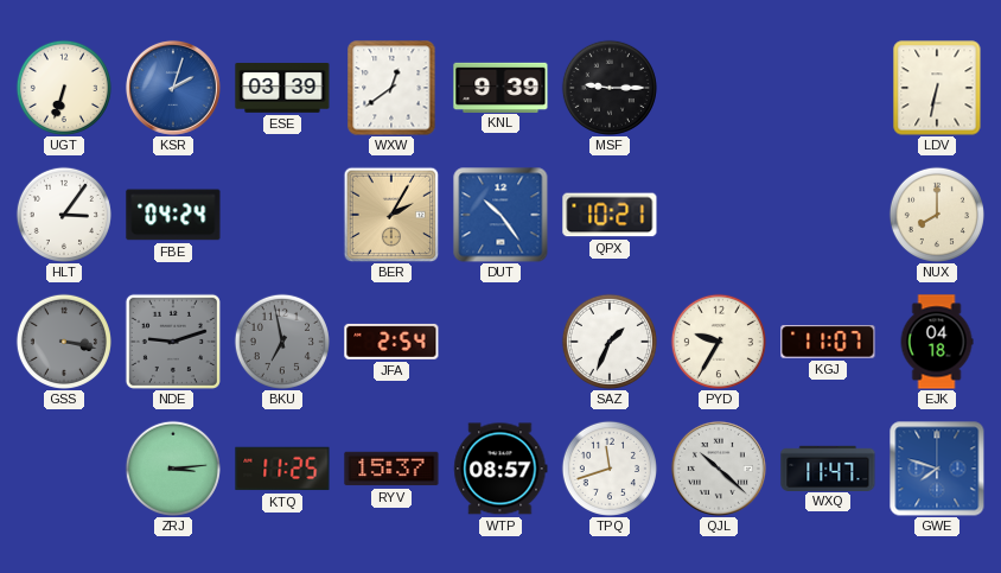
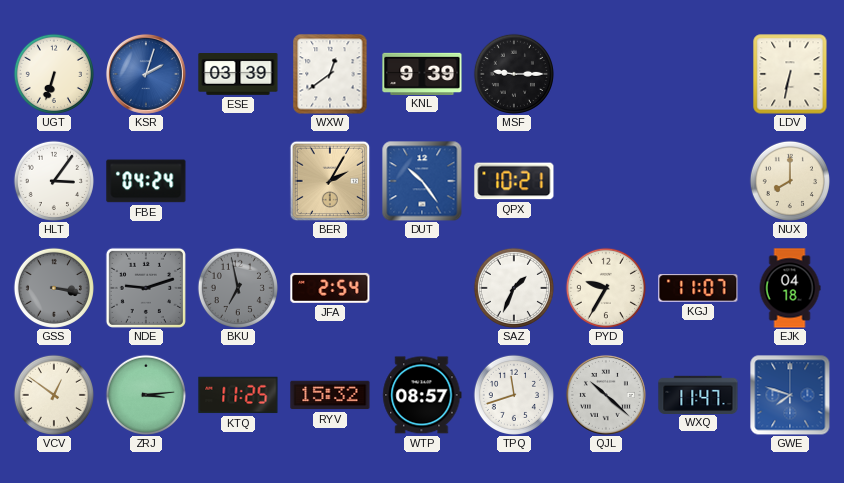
VCV: none -> 12:51 (54, 395)
RYV: 15:37 -> 15:32 (330, 395)
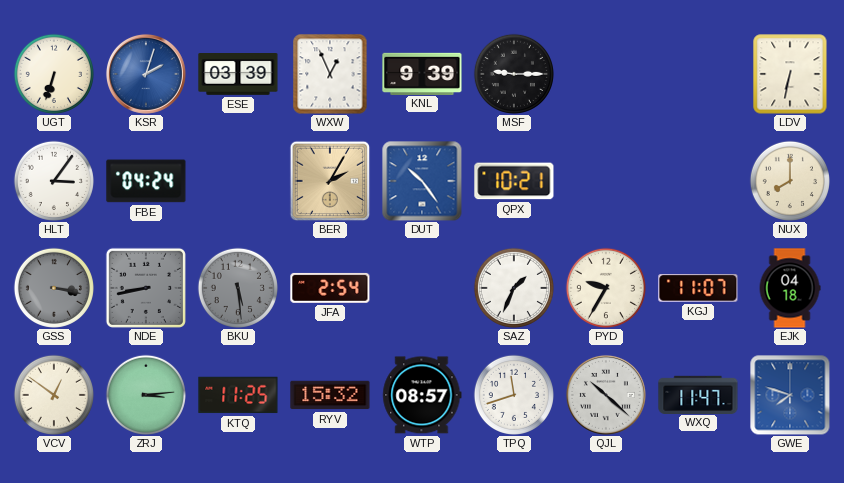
WXW: 12:39 -> 12:56 (330, 74)
NDE: 9:12 -> 8:43 (146, 288)
BKU: 6:58 -> 5:29 (238, 288)
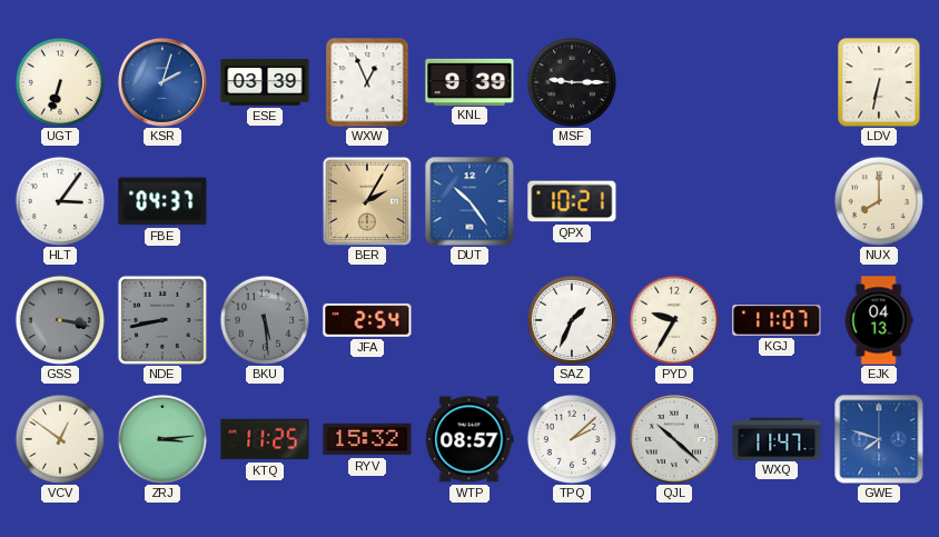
FBE: 04:24 -> 04:37 (162, 201)
EJK: 04:18 -> 04:13 (879, 320)
TPQ: 11:42 -> 2:08 (572, 439)
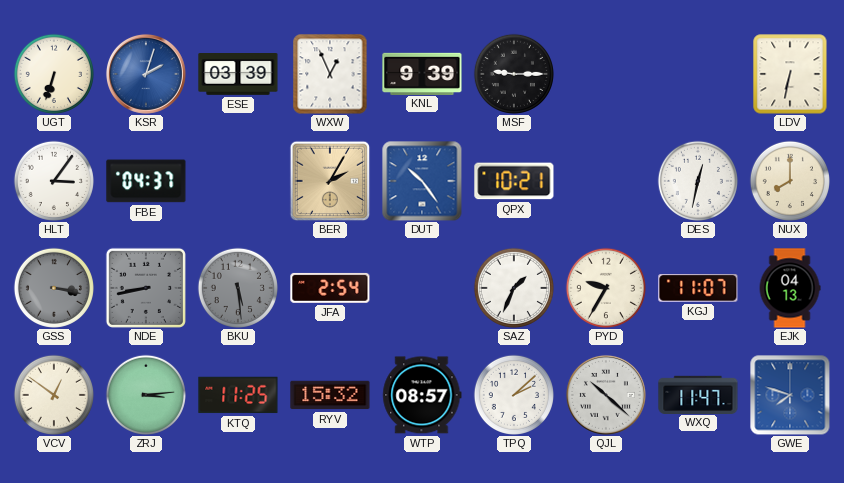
DES: none -> 12:32 (698, 181)
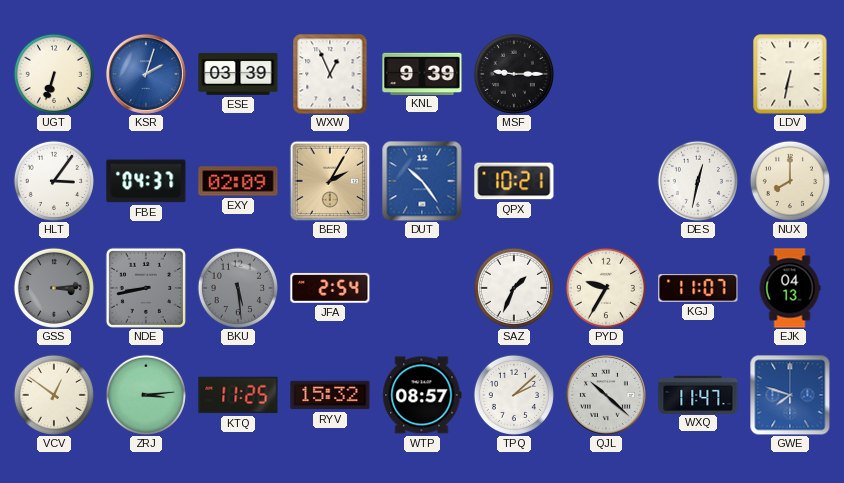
EXY: none -> 02:09 (238, 181)
GSS: 3:17 -> 3:14 (54, 288)
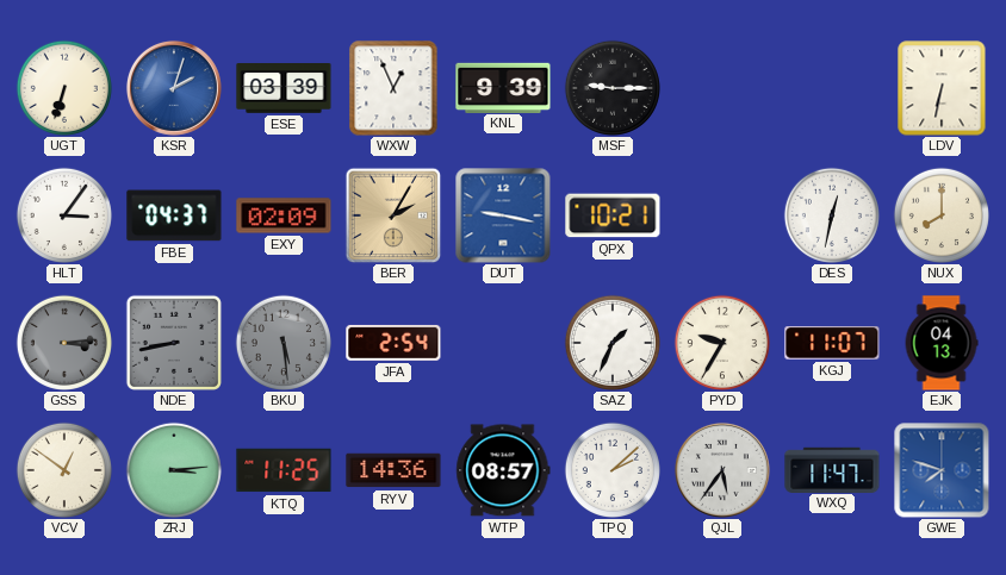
DUT: 10:24 -> 9:17 (503, 215)
RYV: 15:32 -> 14:36 (393, 470)
QJL: 10:22 -> 5:36 (722, 470)
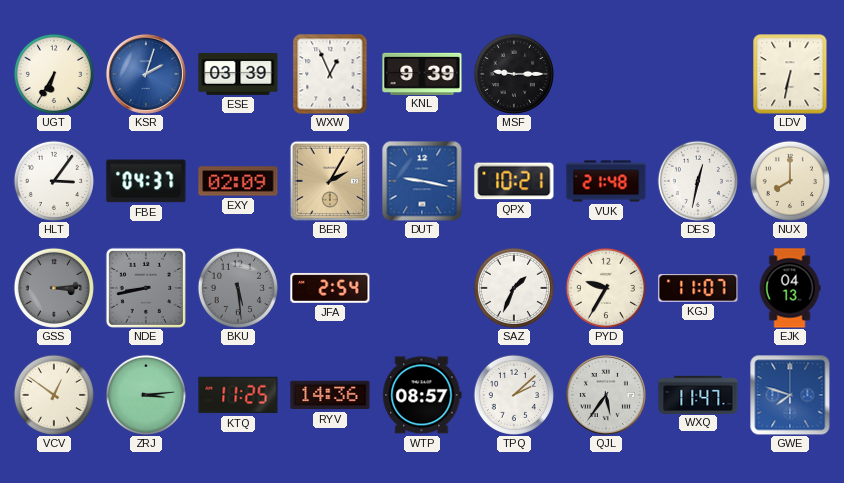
UGT: 6:33 -> 6:35 (54, 74)
VUK: none -> 21:48 (606, 181)
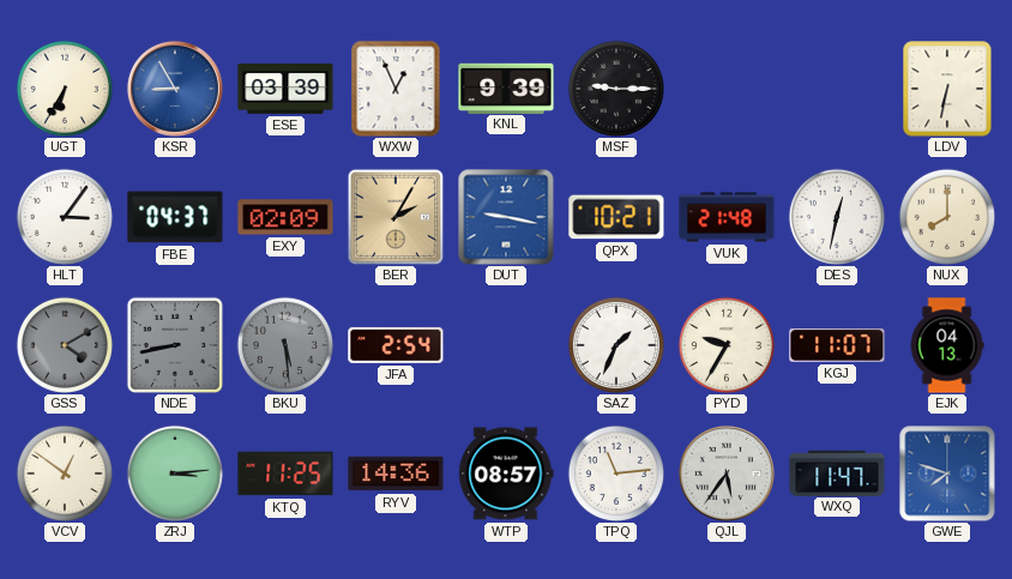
KSR: 2:03 -> 8:55 (175, 89)
GSS: 3:14 -> 4:10 (65, 345)
TPQ: 2:08 -> 11:14 (616, 474)
